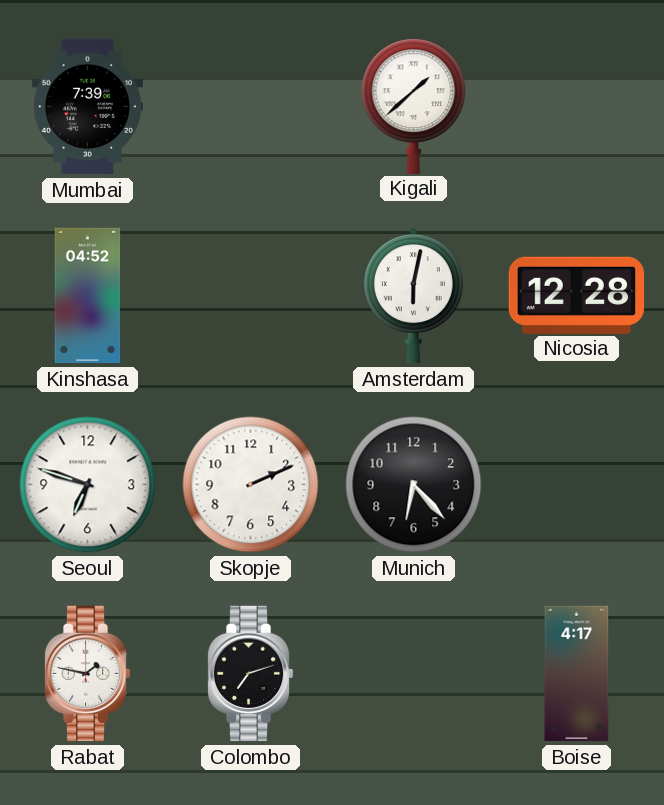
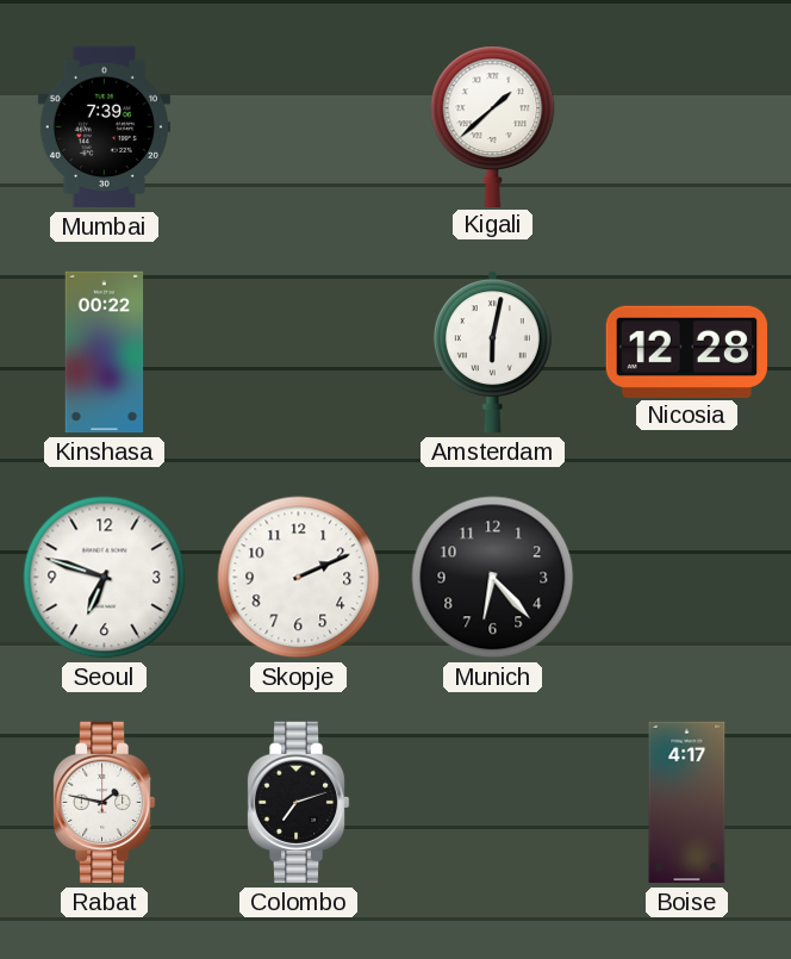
Kinshasa: 04:52 -> 00:22 (105, 353)
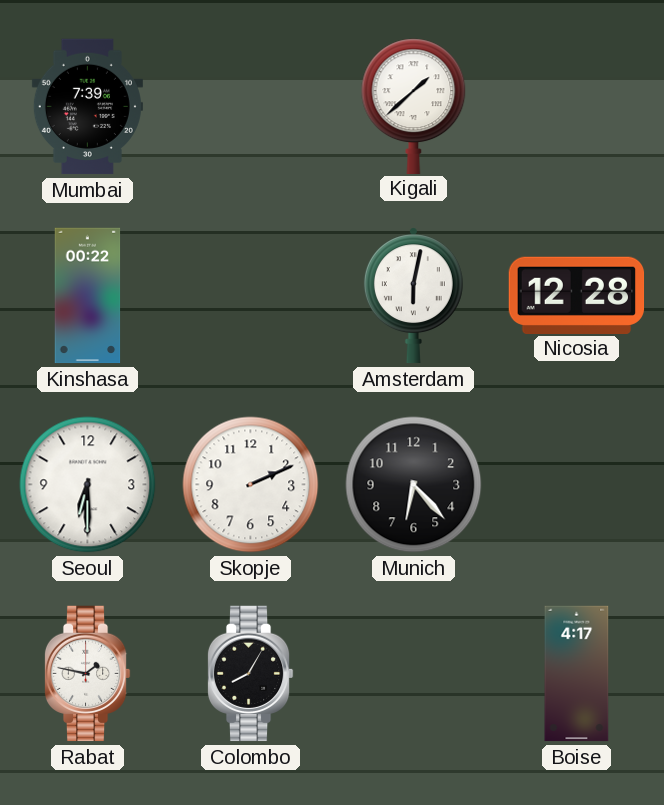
Seoul: 6:48 -> 6:30 (88, 485)
Colombo: 7:12 -> 8:05 (250, 674)
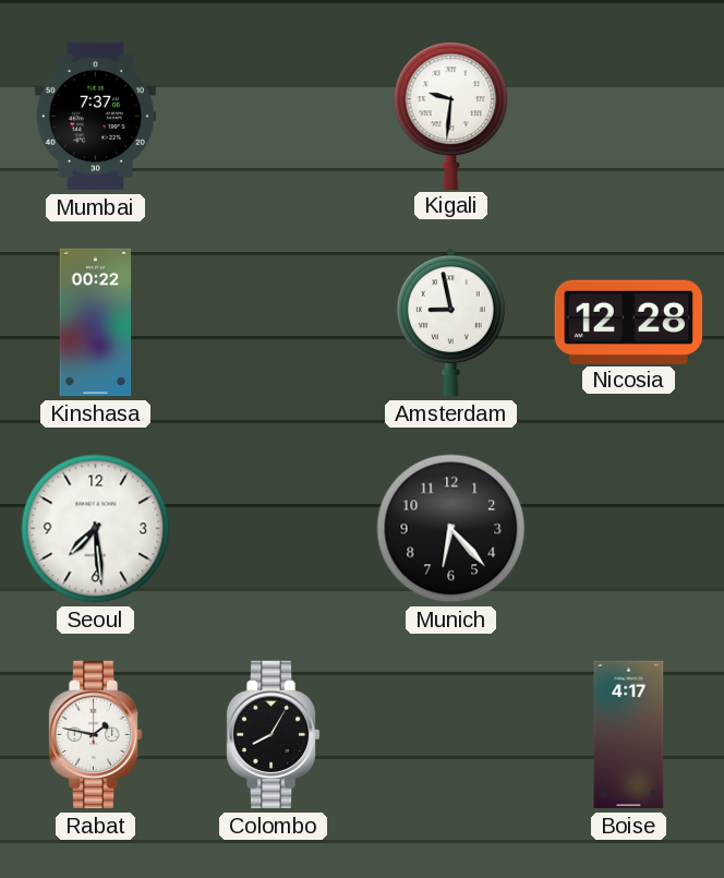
Mumbai: 7:39 -> 7:37 (95, 117)
Kigali: 1:38 -> 9:31 (451, 116)
Amsterdam: 6:02 -> 8:58 (450, 323)
Seoul: 6:30 -> 7:29 (96, 529)
Skopje: 2:11 -> none (251, 485)
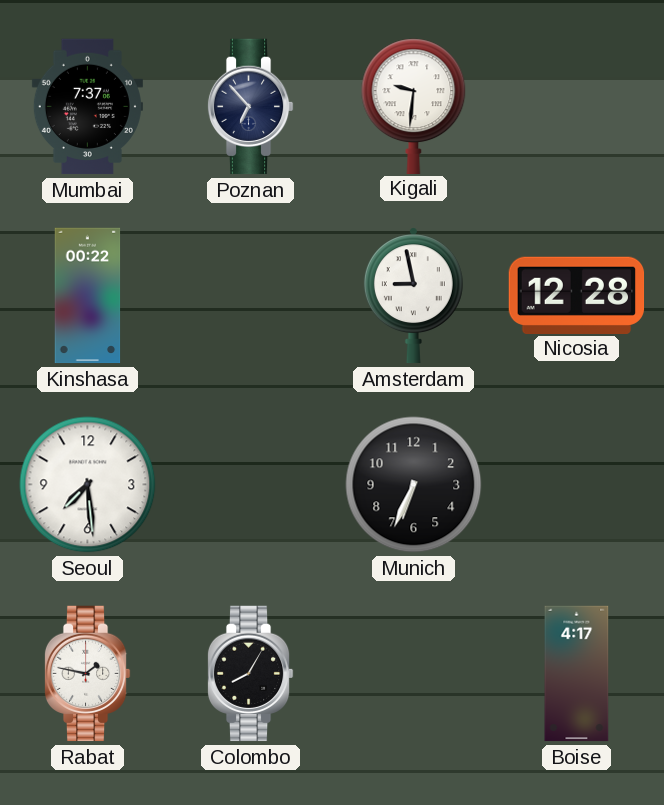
Poznan: none -> 6:53 (250, 107)
Munich: 6:23 -> 6:34 (414, 485)
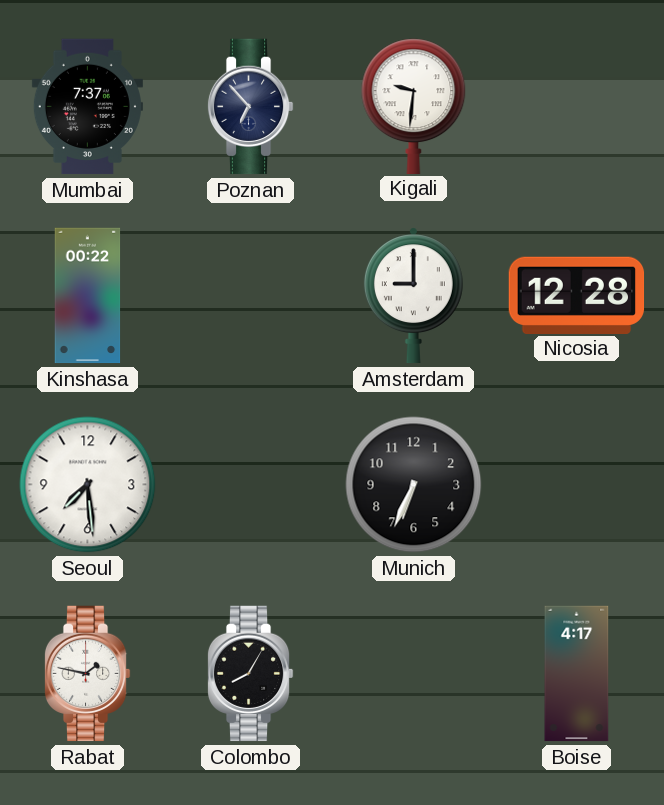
Amsterdam: 8:58 -> 9:00 (413, 296)
